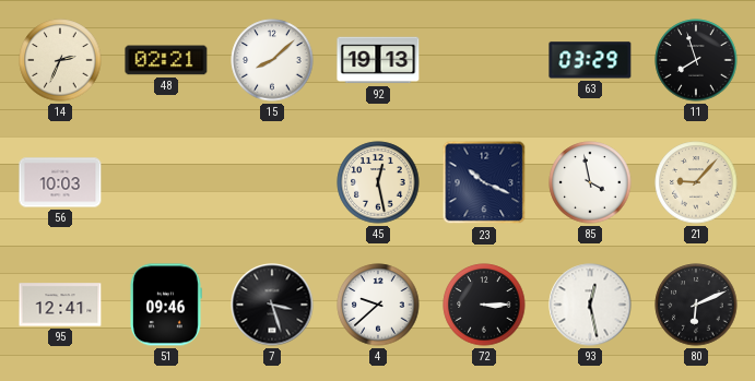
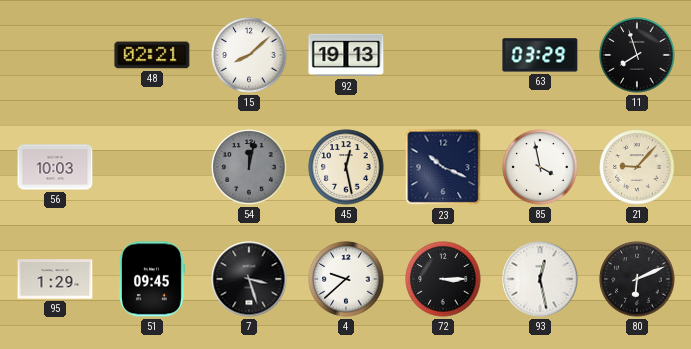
14: 2:34 -> none (60, 60)
54: none -> 12:02 (249, 167)
95: 12:41 -> 1:29 (55, 279)
51: 09:46 -> 09:45 (152, 279)
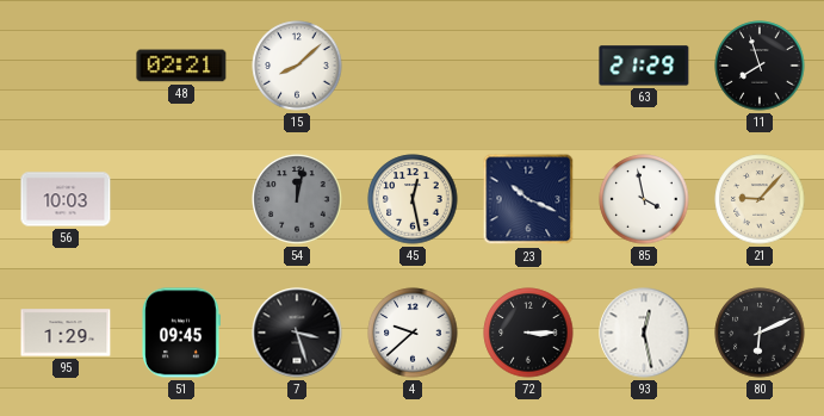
92: 19:13 -> none (346, 55)
63: 03:29 -> 21:29 (644, 66)
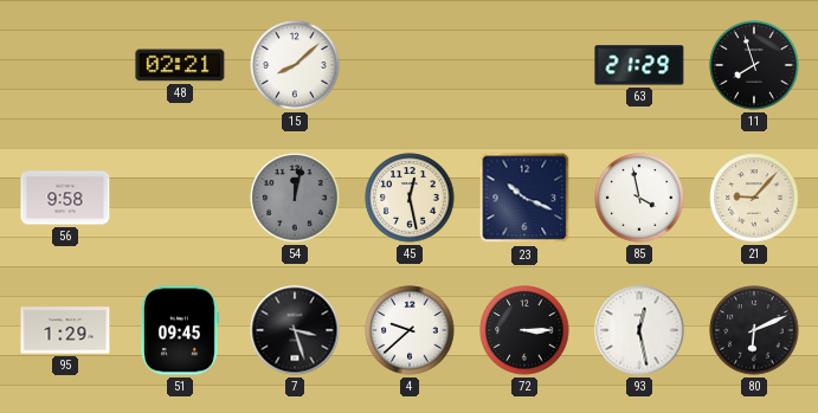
56: 10:03 -> 9:58 (65, 198)
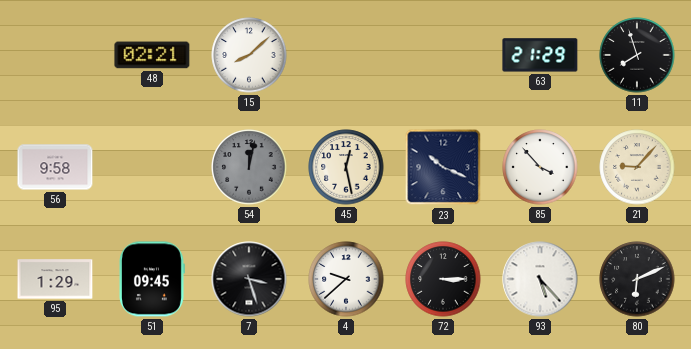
85: 3:58 -> 3:53 (540, 167)
93: 12:28 -> 5:23 (540, 279)
